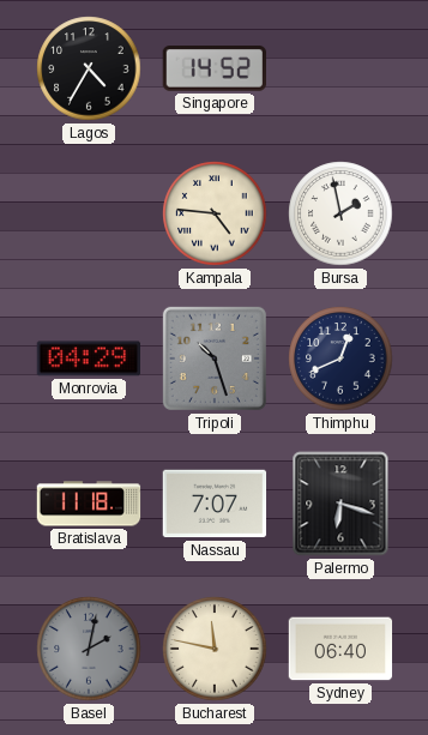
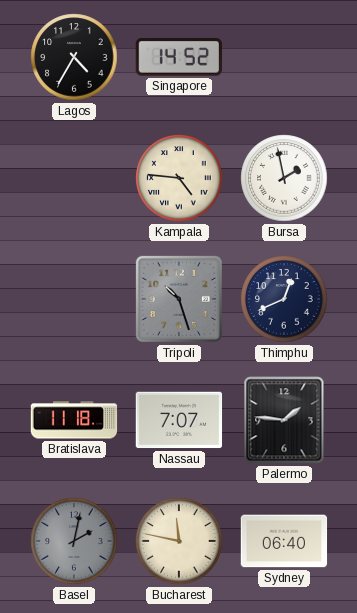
Monrovia: 04:29 -> none (88, 359)
Palermo: 6:18 -> 1:46 (284, 420)
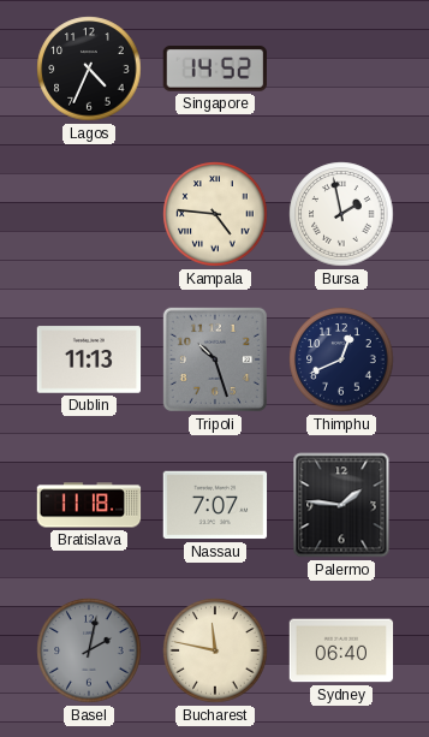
Lagos: 4:35 -> 4:34 (89, 69)
Dublin: none -> 11:13 (89, 359)
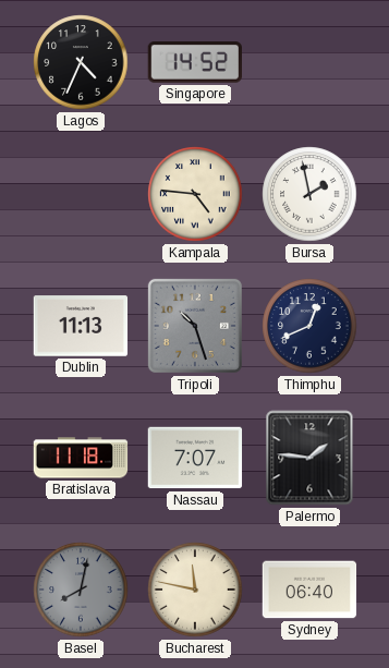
Basel: 2:02 -> 8:02 (81, 590)
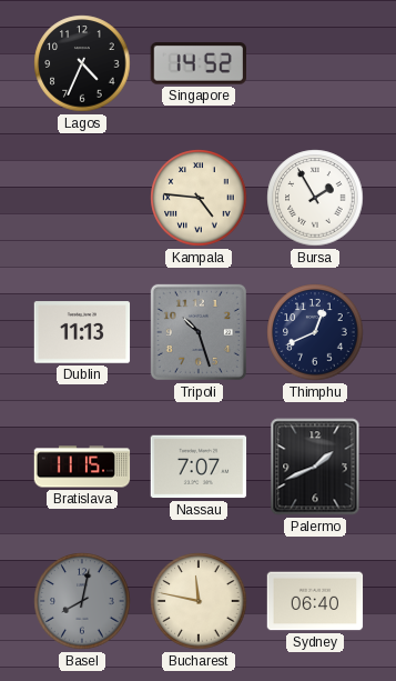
Bursa: 1:58 -> 1:55 (315, 198)
Bratislava: 11:18 -> 11:15 (82, 467)
Palermo: 1:46 -> 1:41 (315, 467)
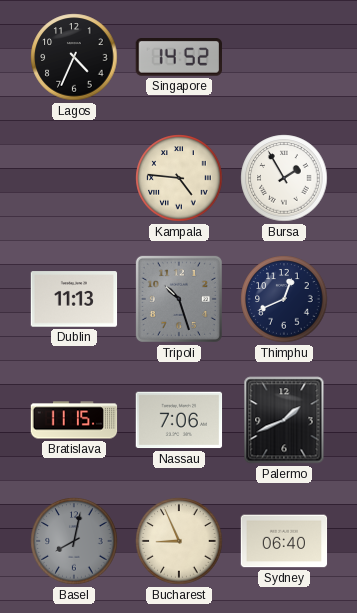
Nassau: 7:07 -> 7:06 (179, 420)
Bucharest: 11:47 -> 8:56 (179, 541)
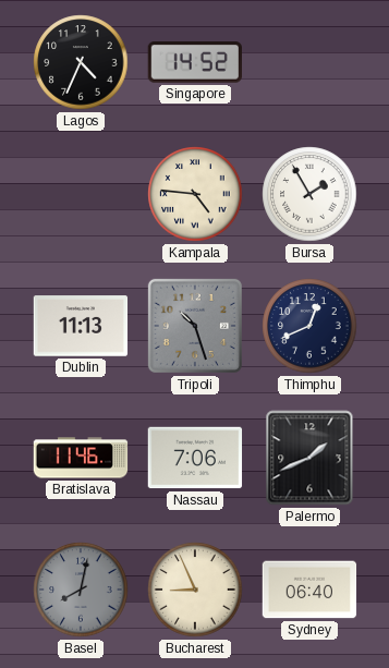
Bratislava: 11:15 -> 11:46 (81, 458)
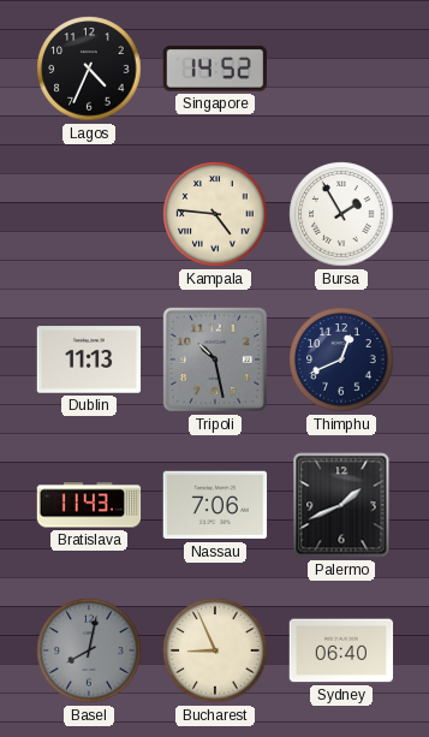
Tripoli: 10:27 -> 10:28 (215, 359)
Bratislava: 11:46 -> 11:43 (89, 505)
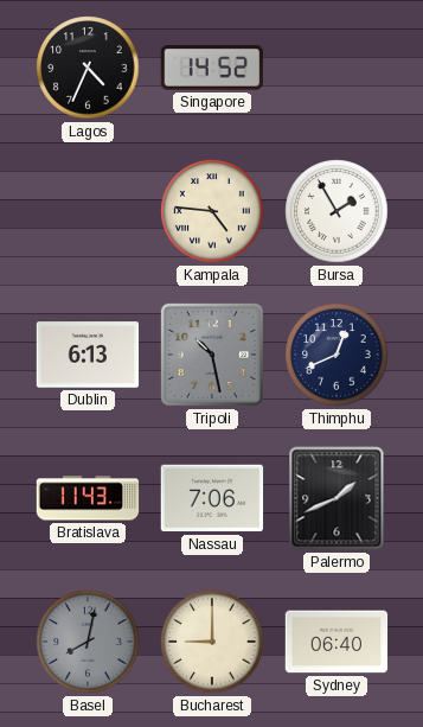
Dublin: 11:13 -> 6:13 (88, 355)
Bucharest: 8:56 -> 9:00 (212, 642)
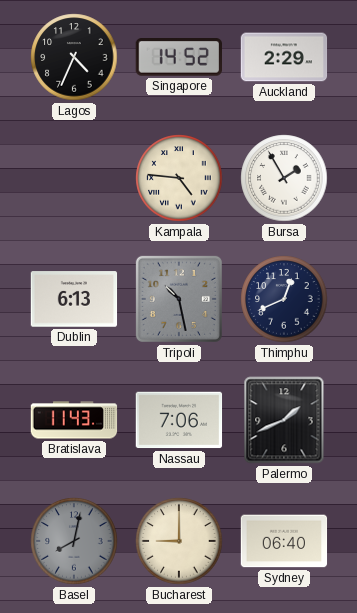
Auckland: none -> 2:29 (284, 57)
